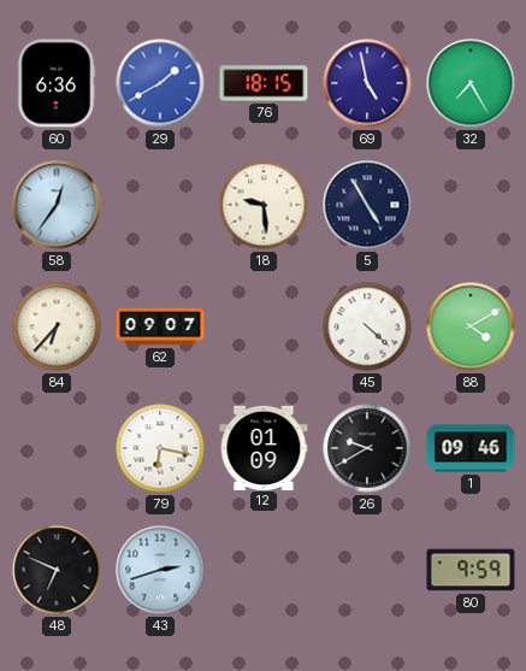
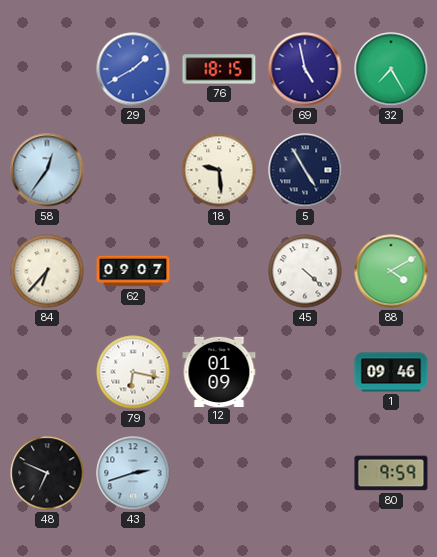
60: 6:36 -> none (57, 83)
26: 9:40 -> none (367, 448)
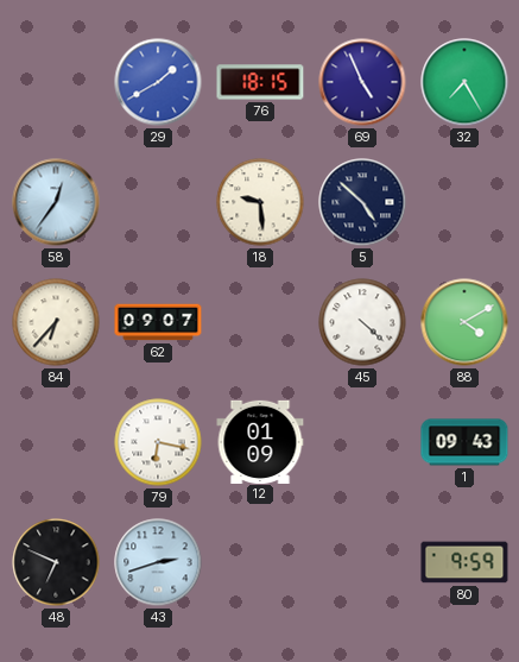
69: 4:58 -> 4:56 (362, 82)
5: 4:55 -> 4:52 (362, 202)
1: 09:46 -> 09:43 (464, 442)
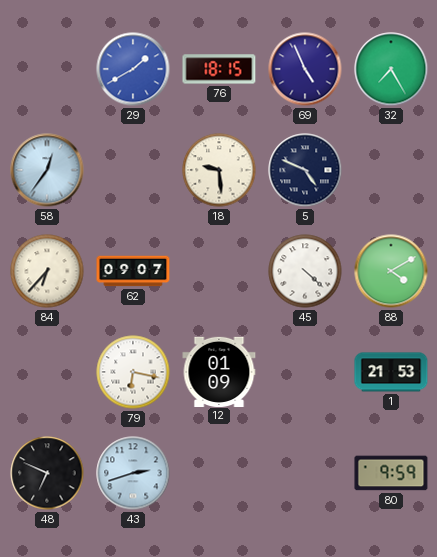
5: 4:52 -> 4:49 (305, 170)
1: 09:43 -> 21:53 (391, 372)
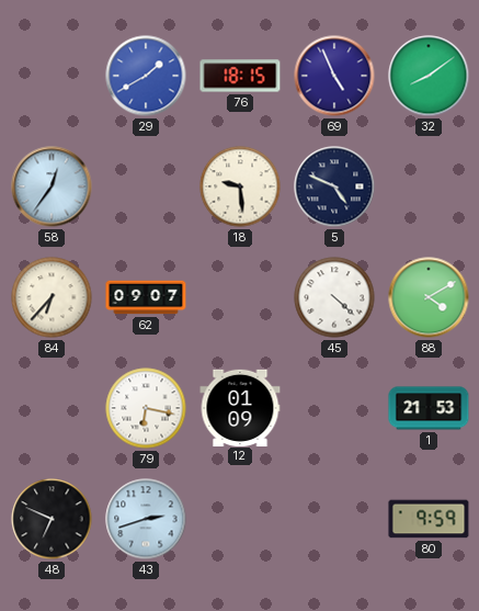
32: 7:25 -> 8:09 (429, 76)
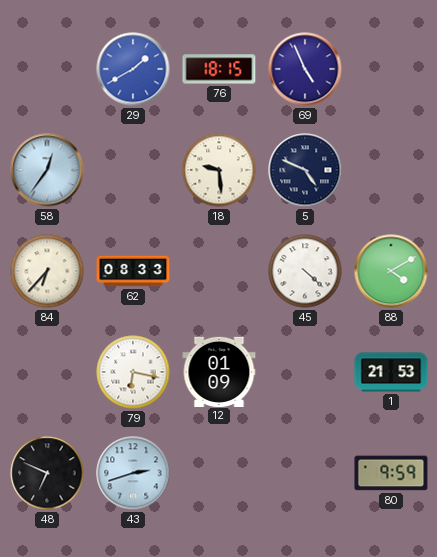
32: 8:09 -> none (429, 76)
62: 09:07 -> 08:33 (133, 271)
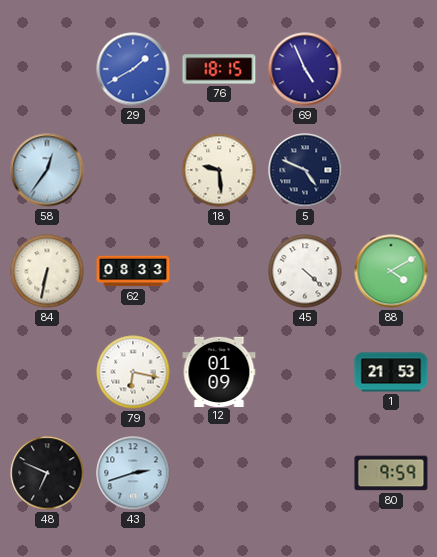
84: 6:37 -> 6:32 (47, 271)
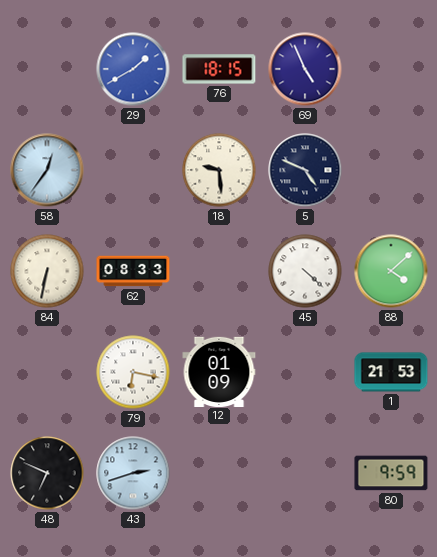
88: 4:10 -> 4:08 (391, 271)
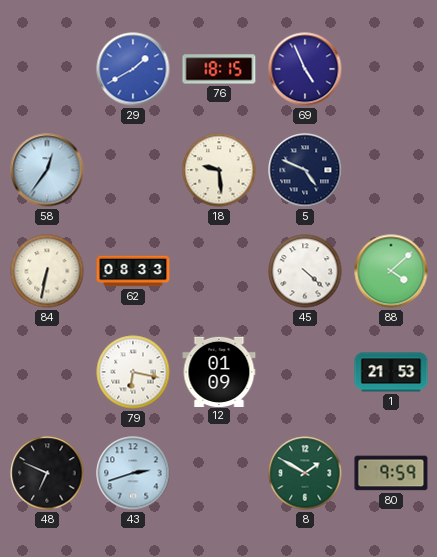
8: none -> 1:50 (305, 473)
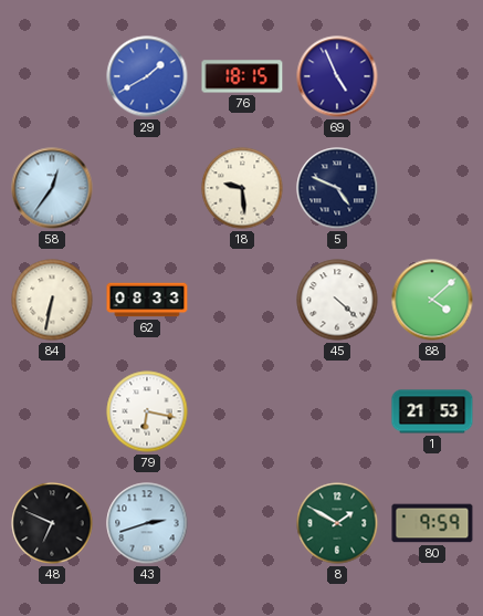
12: 01:09 -> none (219, 371)
